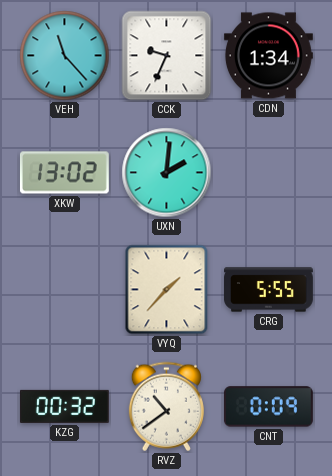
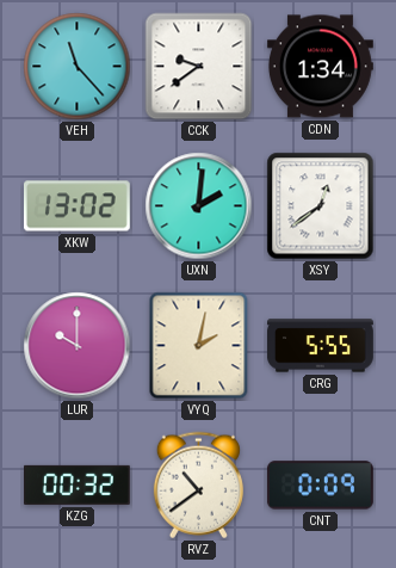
CCK: 9:34 -> 9:39 (199, 67)
XSY: none -> 12:39 (321, 206)
LUR: none -> 10:00 (78, 346)
VYQ: 1:37 -> 2:02 (199, 346)
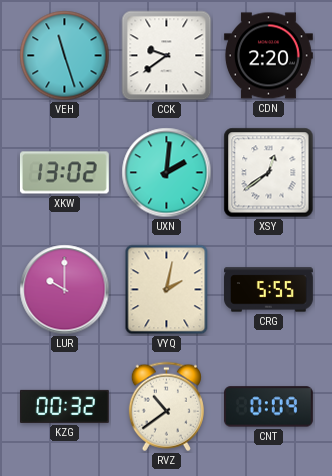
VEH: 11:23 -> 11:27 (65, 56)
CDN: 1:34 -> 2:20 (268, 56)
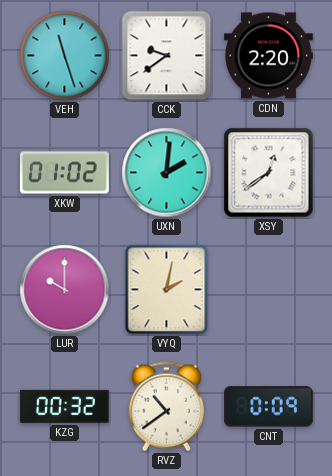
XKW: 13:02 -> 01:02 (64, 173)
CRG: 5:55 -> none (269, 290)
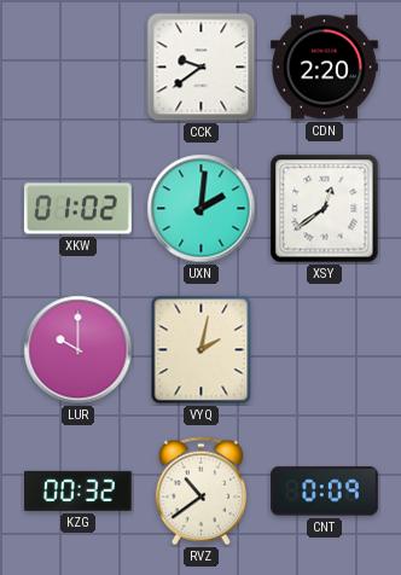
VEH: 11:27 -> none (65, 56)
